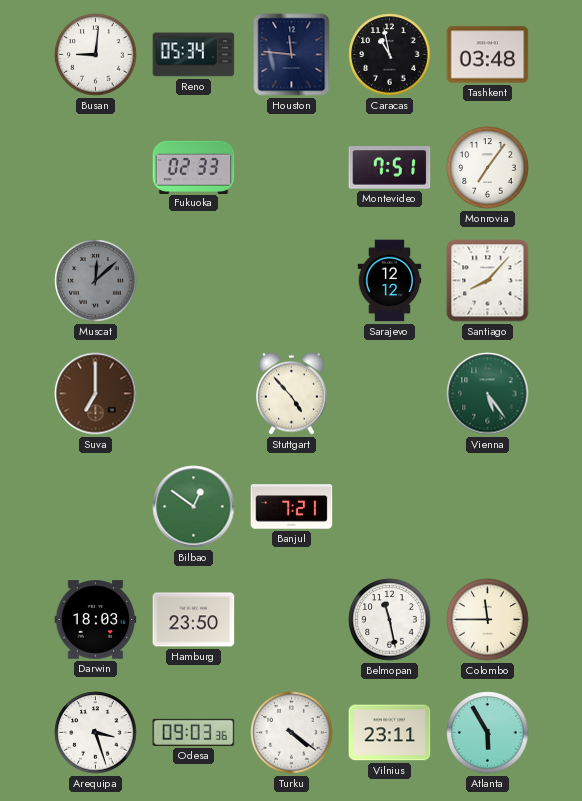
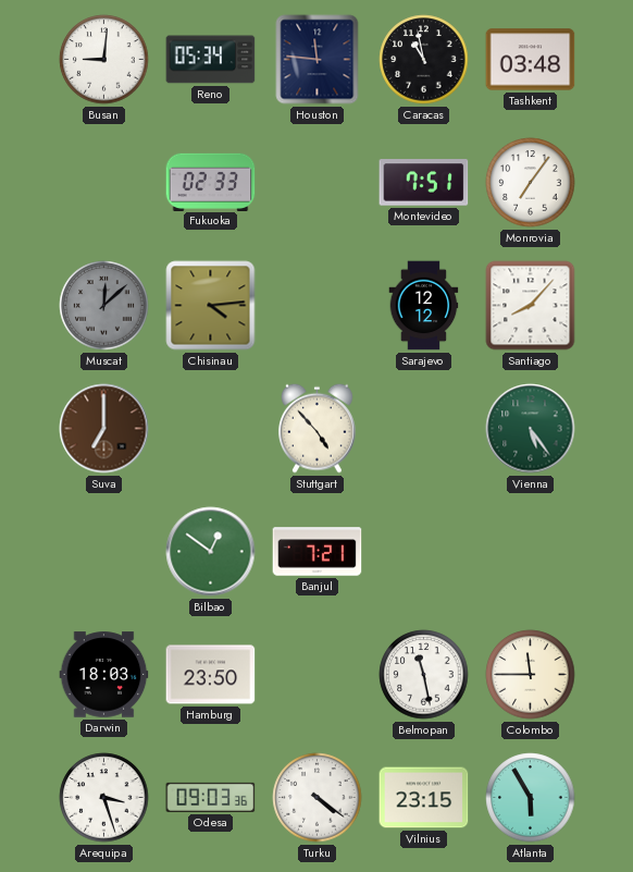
Chisinau: none -> 4:14 (211, 306)
Vilnius: 23:11 -> 23:15 (424, 798)
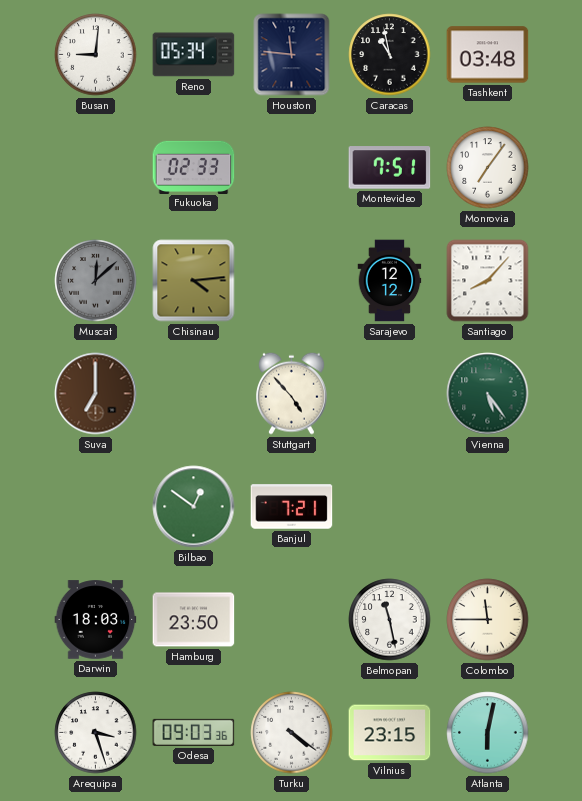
Atlanta: 5:55 -> 6:02 (488, 733)
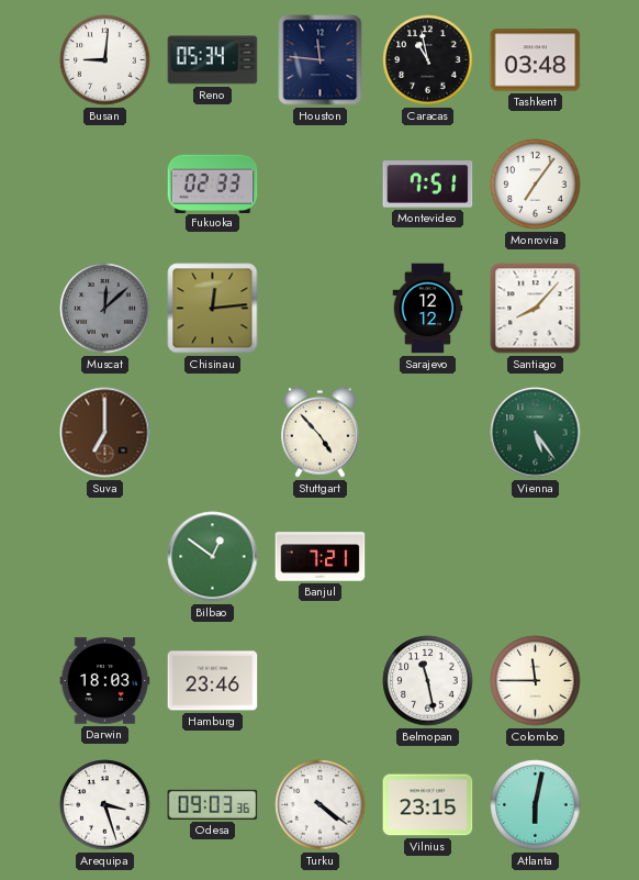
Chisinau: 4:14 -> 12:14 (213, 309)
Hamburg: 23:50 -> 23:46 (213, 681)
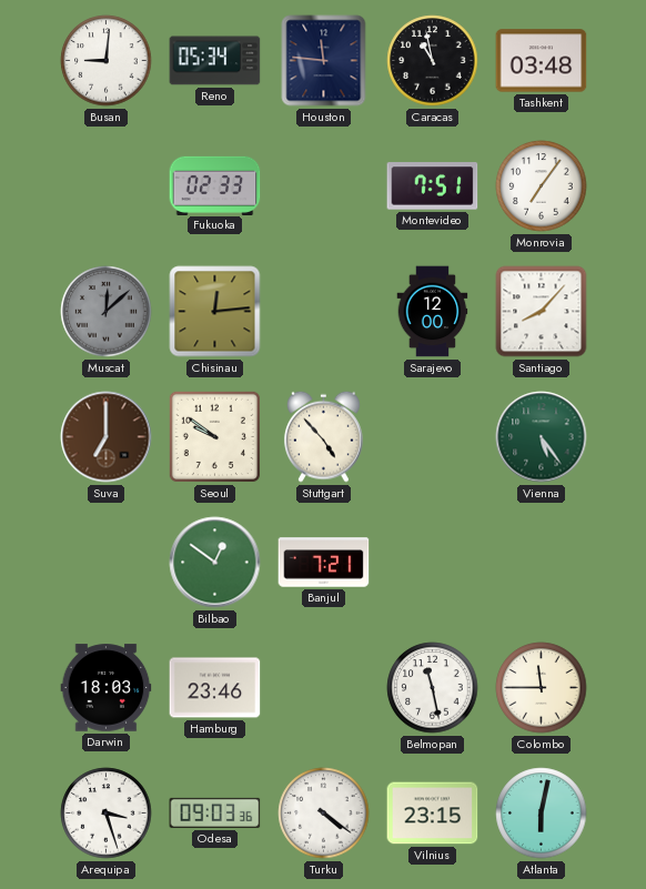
Sarajevo: 12:12 -> 12:00 (433, 312)
Seoul: none -> 9:51 (214, 436)
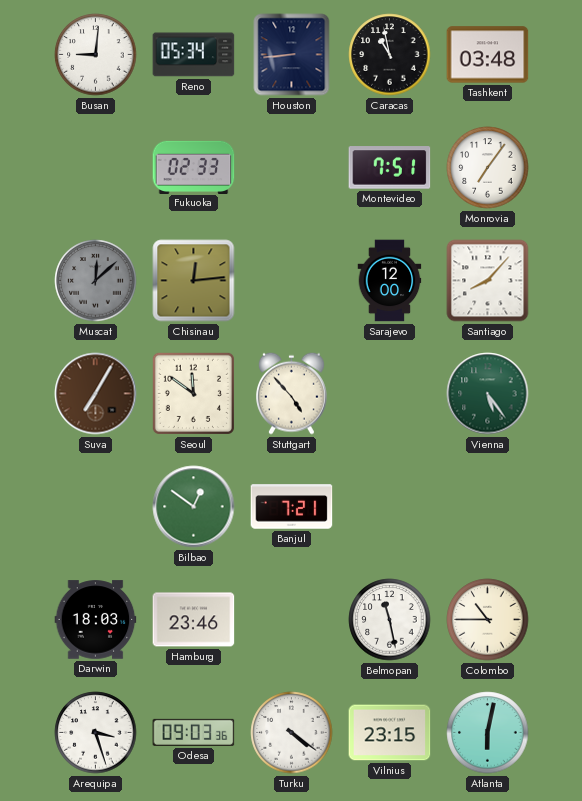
Houston: 11:46 -> 8:44 (292, 55)
Suva: 7:00 -> 7:05 (96, 394)
Seoul: 9:51 -> 11:51 (193, 393)
Colombo: 11:45 -> 10:45 (488, 620)
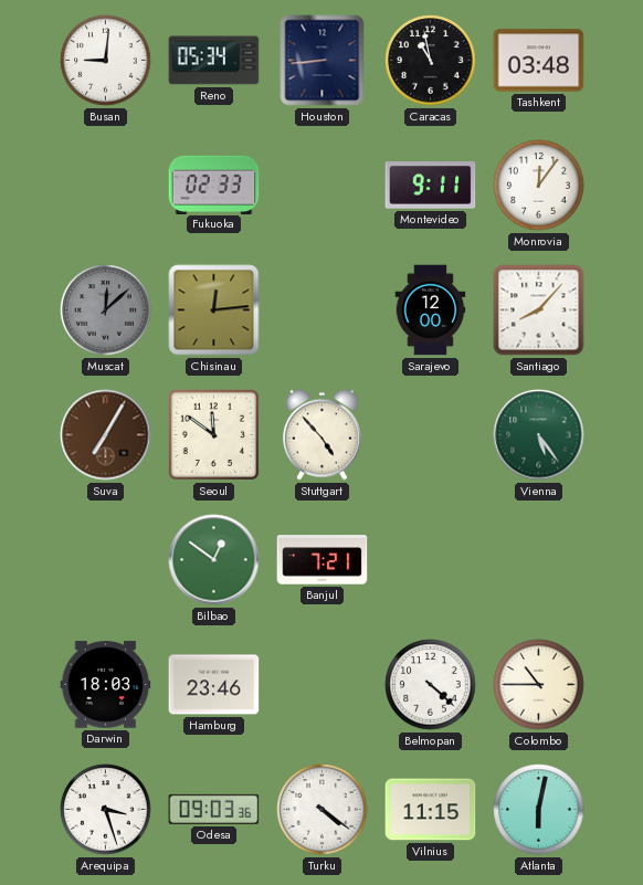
Montevideo: 7:51 -> 9:11 (431, 186)
Monrovia: 7:06 -> 12:06 (539, 186)
Belmopan: 11:28 -> 4:22 (431, 685)
Vilnius: 23:15 -> 11:15 (431, 810)
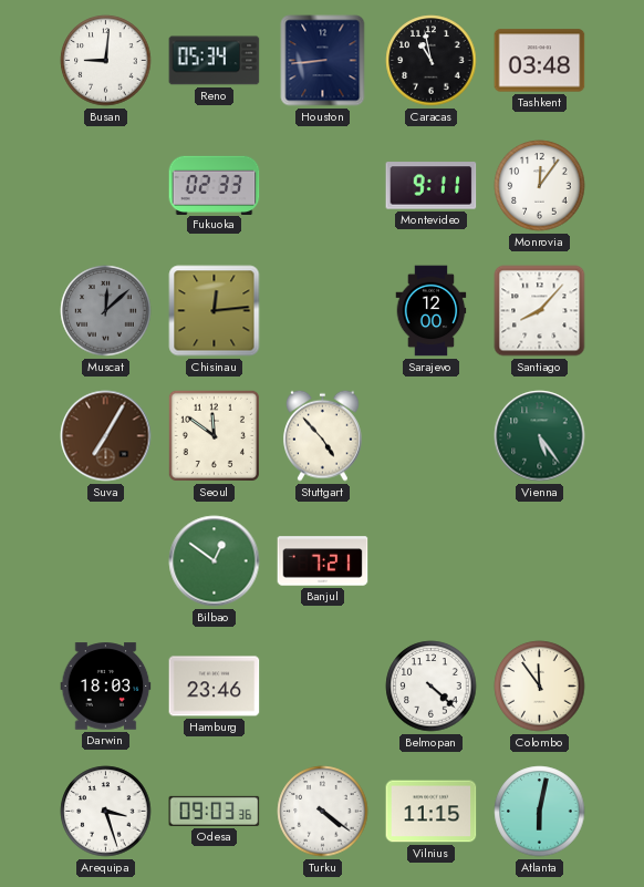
Colombo: 10:45 -> 11:54 (540, 687)
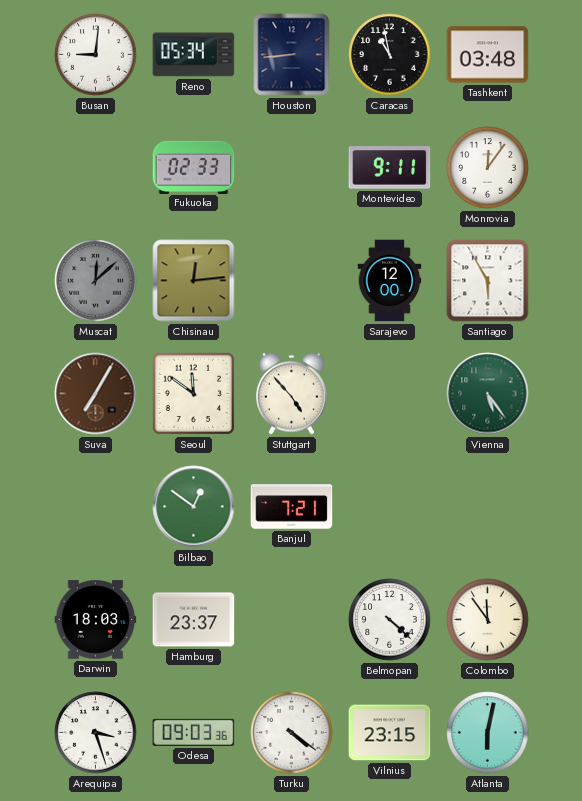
Santiago: 8:07 -> 5:55 (488, 281)
Hamburg: 23:46 -> 23:37 (194, 620)
Vilnius: 11:15 -> 23:15 (390, 733)
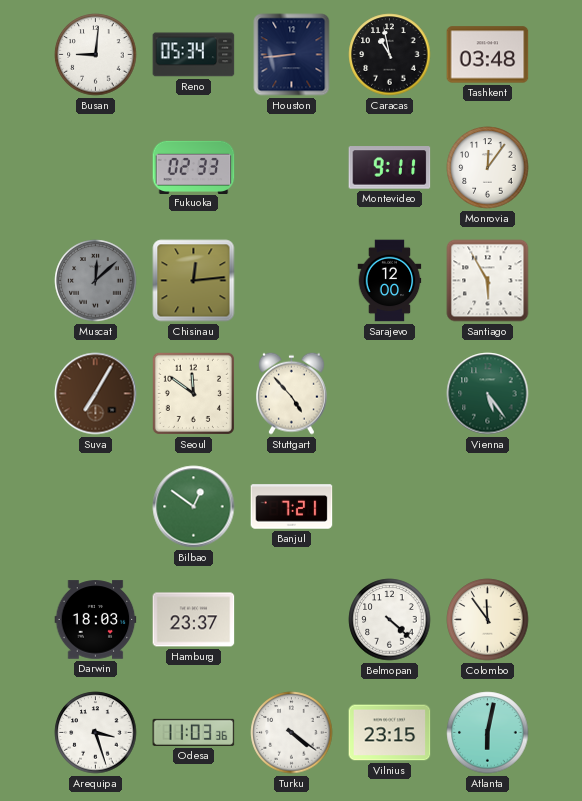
Odesa: 09:03 -> 11:03 (194, 732)
